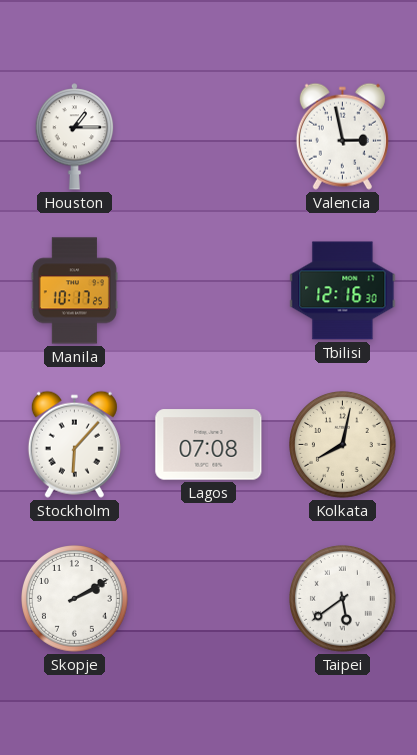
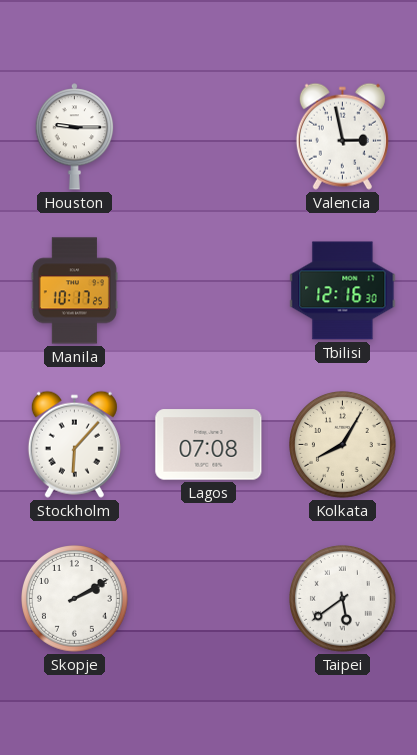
Houston: 1:15 -> 9:15 (75, 137)
Kolkata: 8:02 -> 8:05 (343, 445)
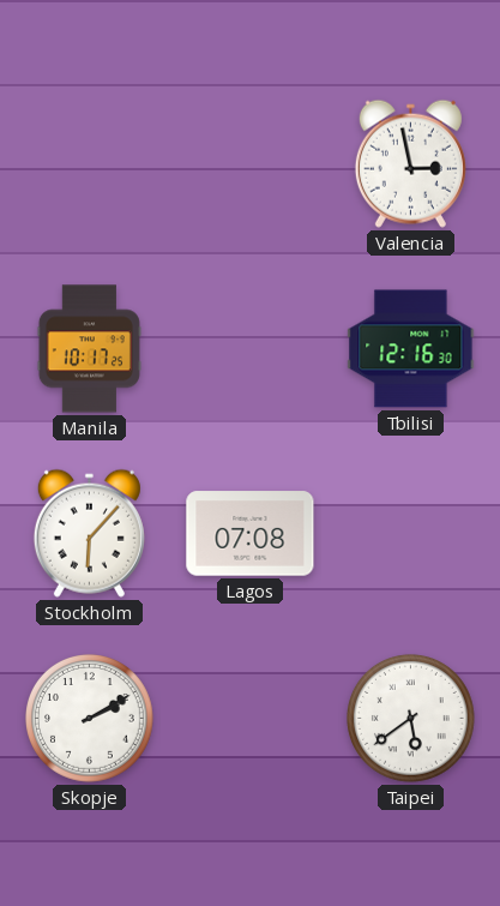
Houston: 9:15 -> none (75, 137)
Kolkata: 8:05 -> none (343, 445)
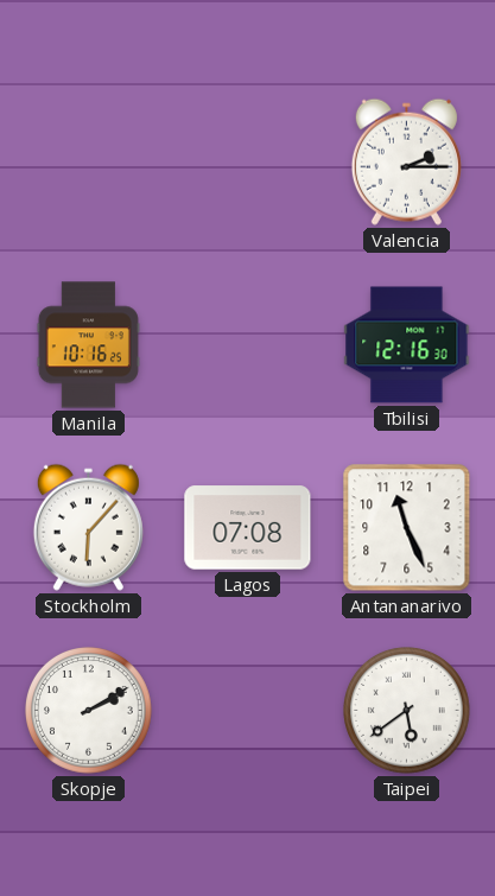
Valencia: 2:58 -> 2:15 (406, 161)
Manila: 10:17 -> 10:16 (88, 345)
Antananarivo: none -> 11:26 (407, 528)
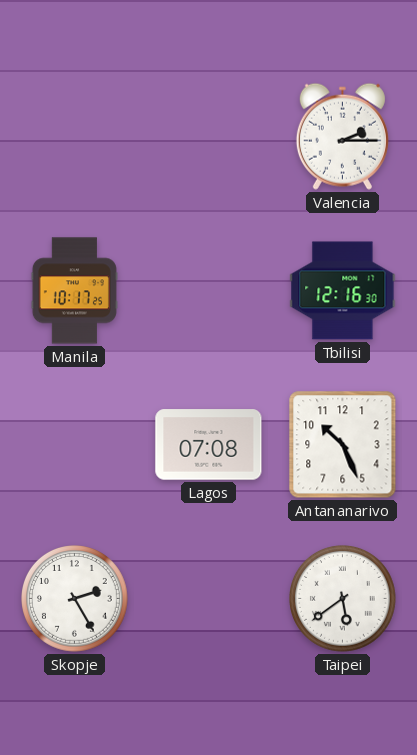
Manila: 10:16 -> 10:17 (74, 291)
Stockholm: 6:07 -> none (88, 527)
Antananarivo: 11:26 -> 10:26 (343, 445)
Skopje: 2:10 -> 2:25 (75, 599)
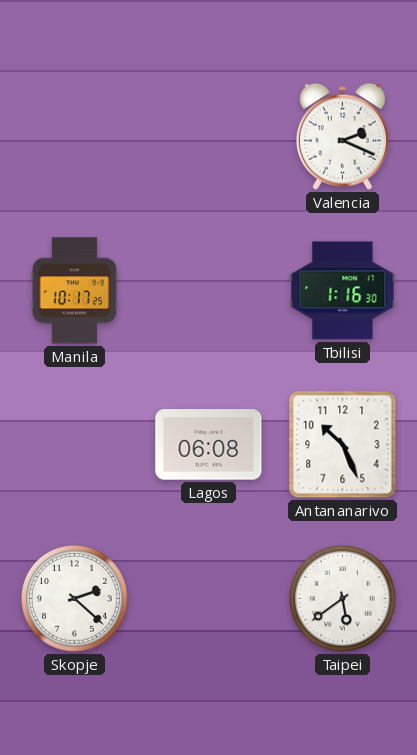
Valencia: 2:15 -> 2:19 (342, 136)
Tbilisi: 12:16 -> 1:16 (343, 291)
Lagos: 07:08 -> 06:08 (209, 445)
Skopje: 2:25 -> 2:22 (75, 599)
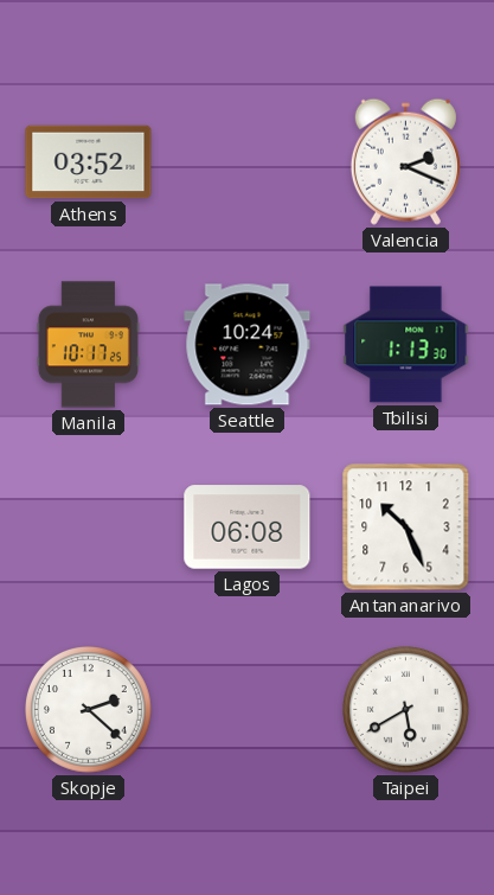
Athens: none -> 03:52 (89, 162)
Seattle: none -> 10:24 (248, 345)
Tbilisi: 1:16 -> 1:13 (406, 345)
Taipei: 5:39 -> 5:40 (406, 710)
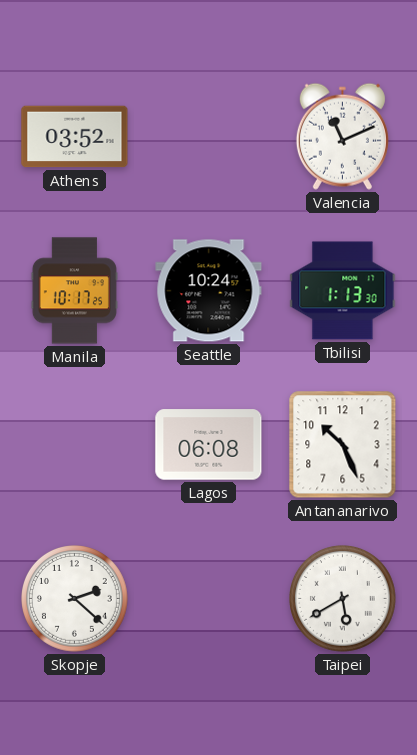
Valencia: 2:19 -> 11:11 (342, 136)
